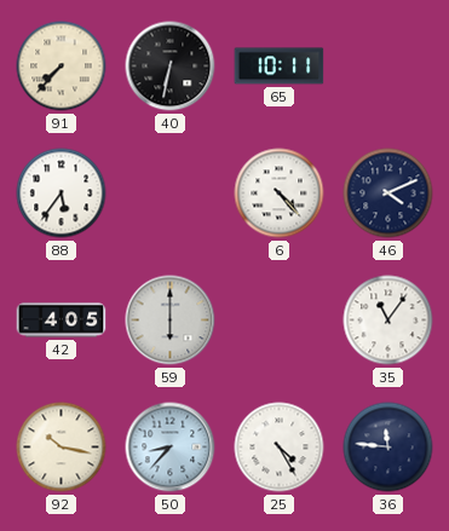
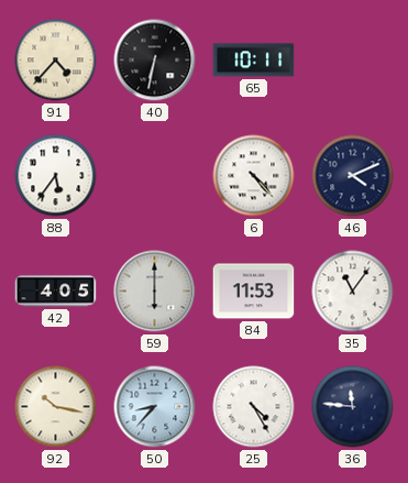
91: 7:37 -> 4:37 (56, 61)
84: none -> 11:53 (254, 292)
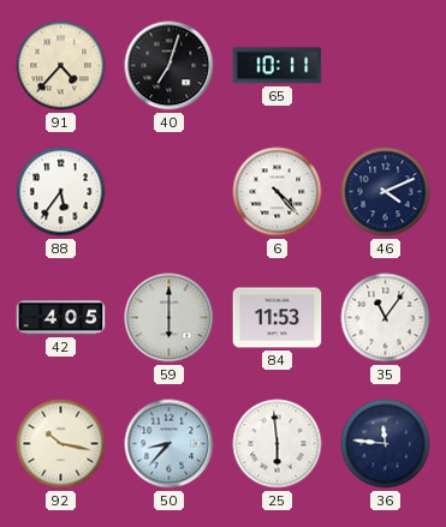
40: 6:32 -> 7:03 (170, 66)
25: 4:25 -> 5:59 (278, 444)
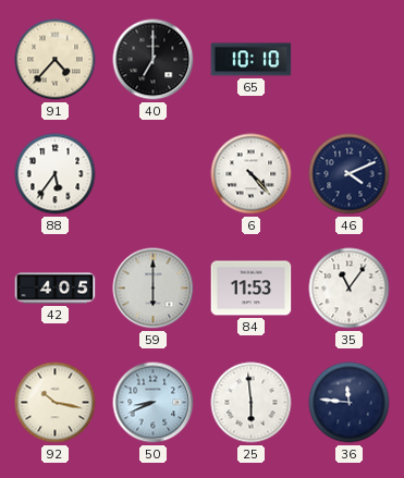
40: 7:03 -> 7:00 (154, 60)
65: 10:11 -> 10:10 (252, 60)
50: 8:37 -> 8:41 (154, 403)
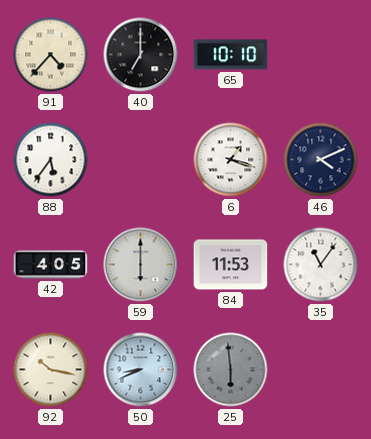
6: 4:23 -> 1:18 (231, 160)
25 dial: white -> grey (231, 370)
36: 11:46 -> none (350, 403)
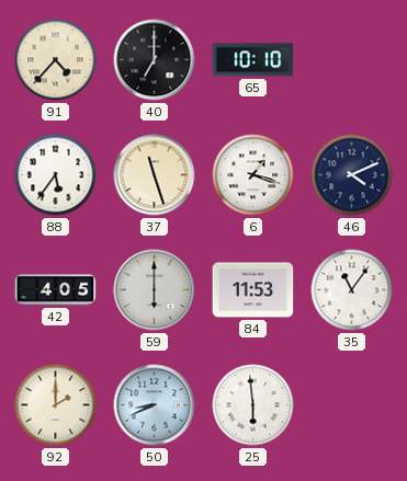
37: none -> 11:27 (155, 175)
92: 10:17 -> 2:00 (56, 405)
25 dial: grey -> white (253, 405)
